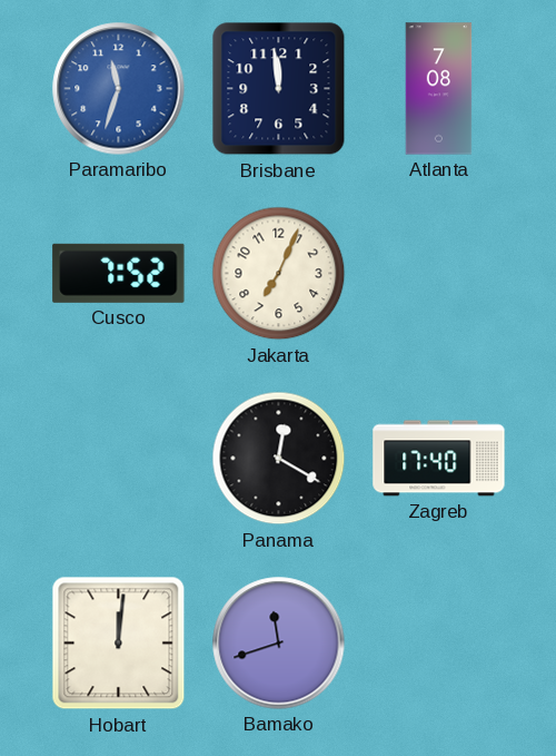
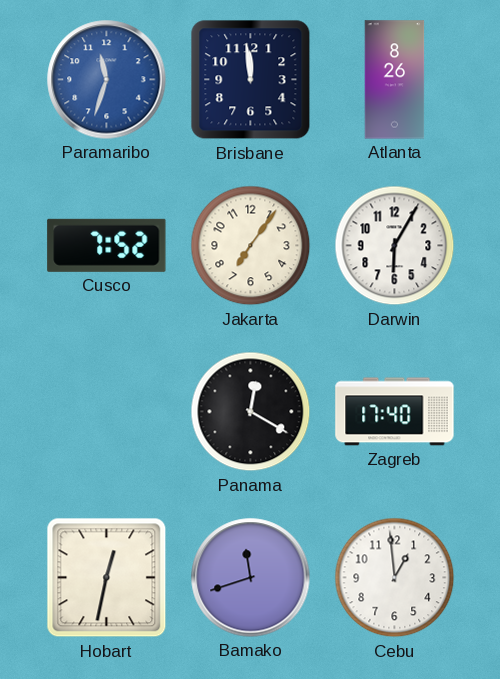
Atlanta: 7:08 -> 8:26 (395, 80)
Jakarta: 7:04 -> 7:06 (251, 246)
Darwin: none -> 6:05 (395, 246)
Hobart: 12:01 -> 12:32 (107, 578)
Cebu: none -> 12:59 (395, 578)
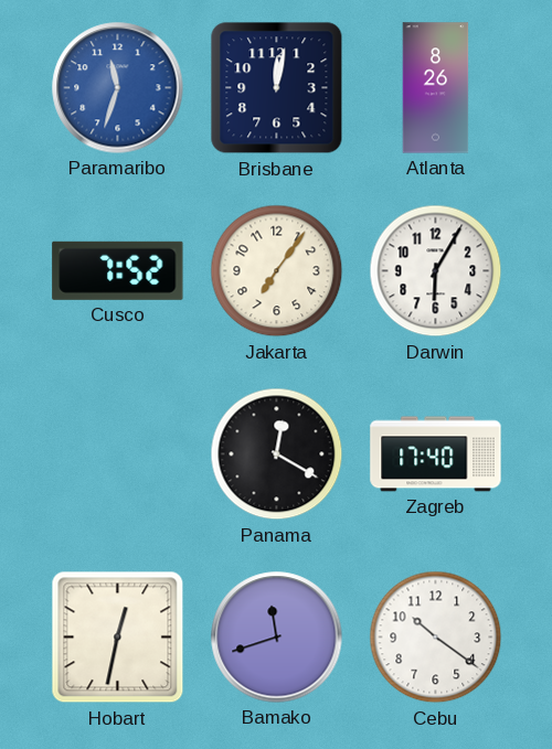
Brisbane: 11:59 -> 12:02 (277, 88)
Cebu: 12:59 -> 10:21 (436, 638)
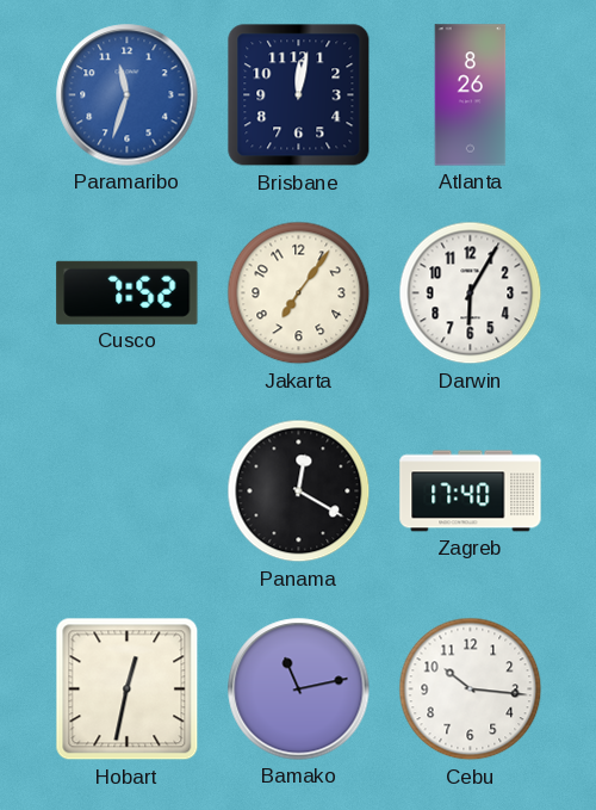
Bamako: 11:42 -> 11:13 (299, 690)
Cebu: 10:21 -> 10:16 (471, 690)
